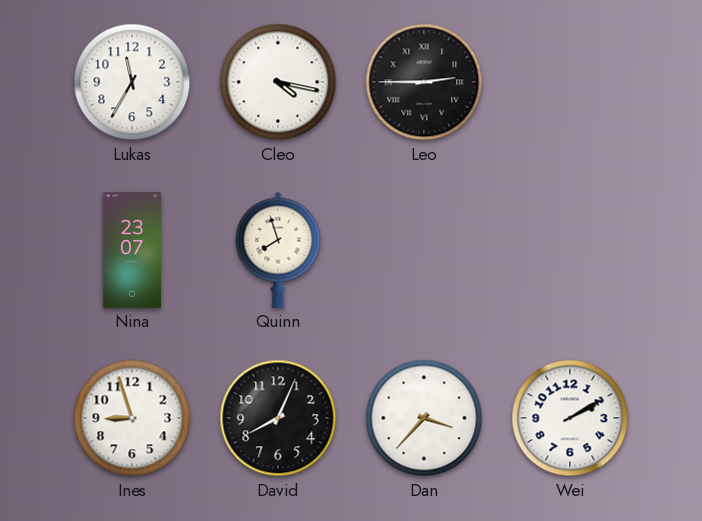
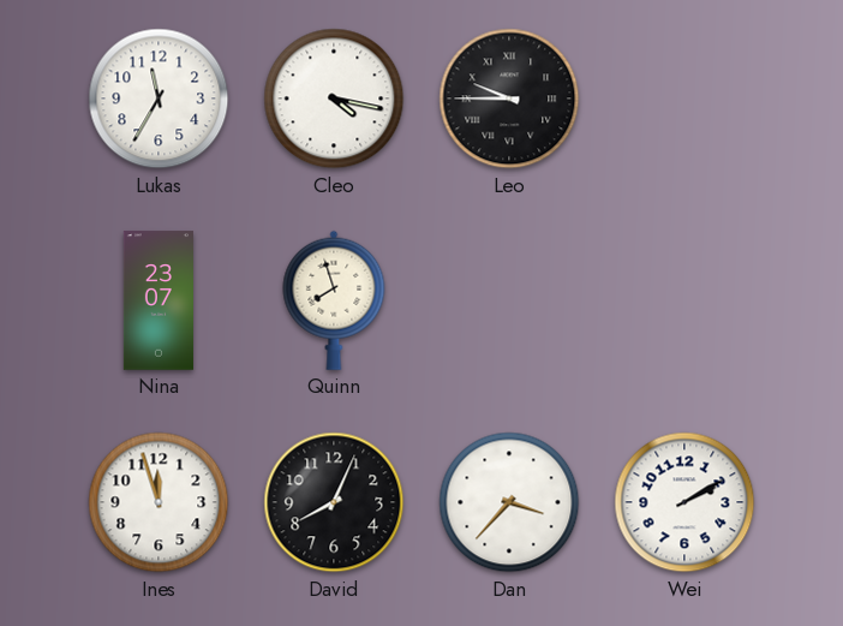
Leo: 2:45 -> 9:45 (509, 99)
Ines: 8:57 -> 11:57 (159, 502)
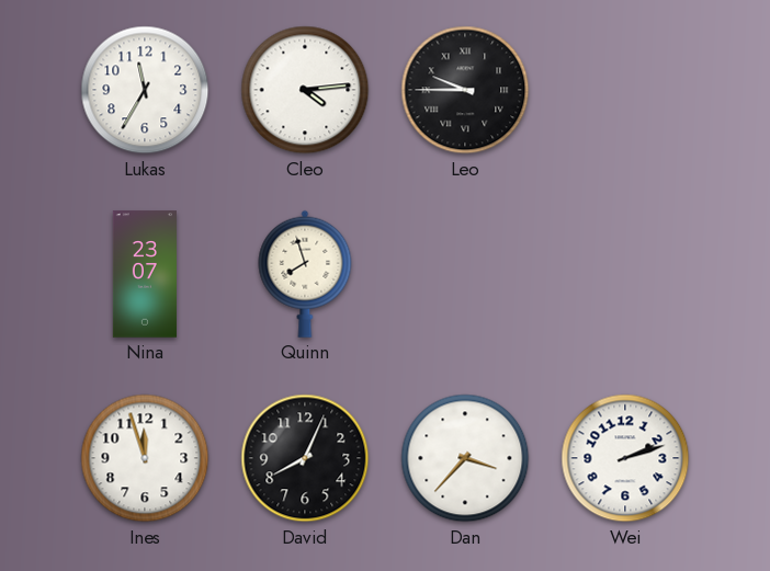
Cleo: 4:17 -> 4:14 (305, 90)
Wei: 2:10 -> 2:12 (625, 458)
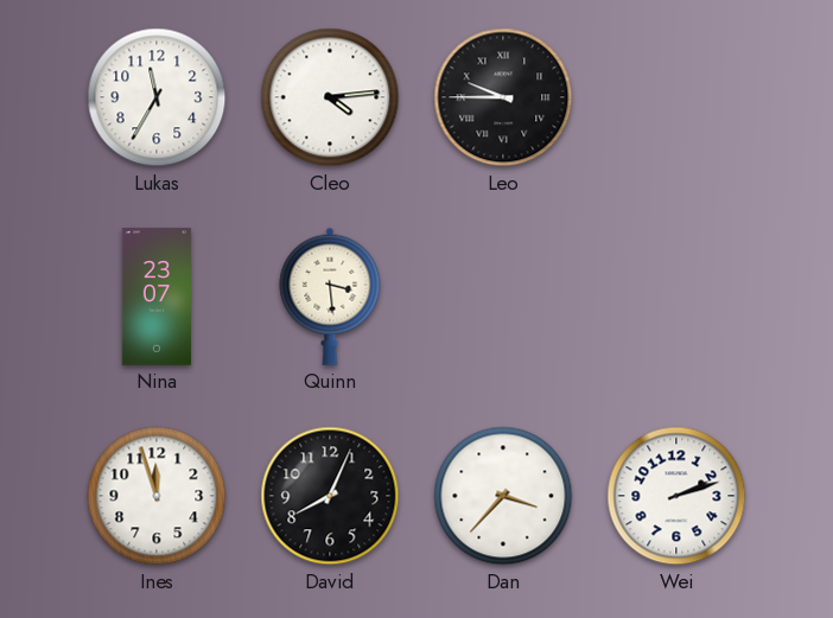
Quinn: 7:57 -> 3:29 (330, 297)
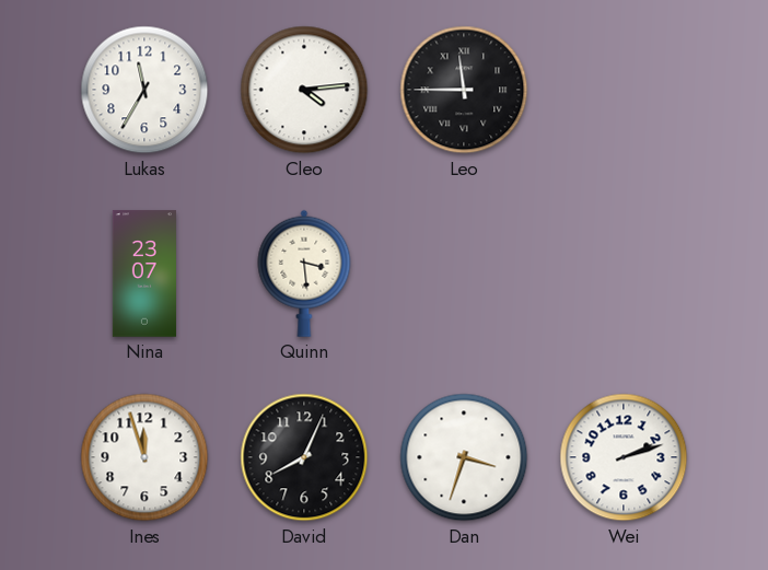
Leo: 9:45 -> 11:45 (464, 90)
Dan: 3:37 -> 3:33 (464, 457)
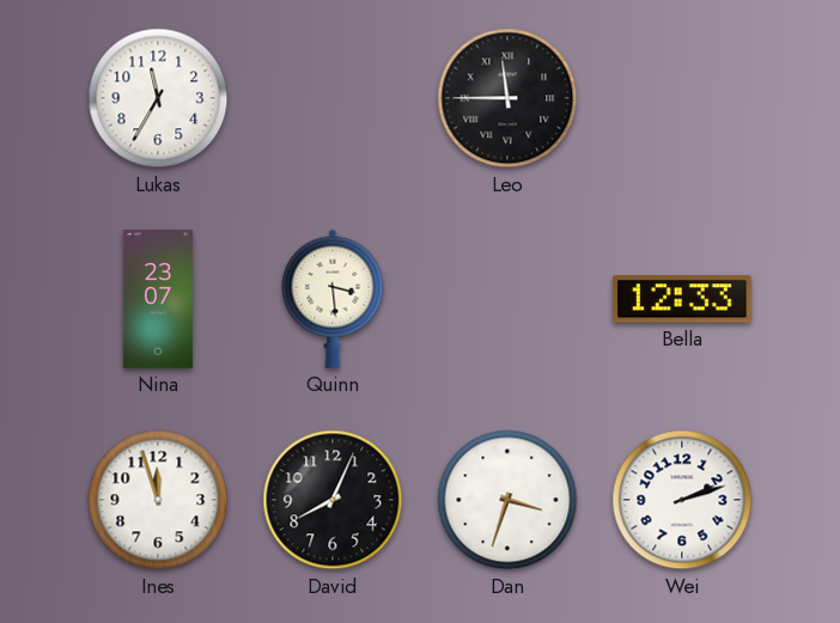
Cleo: 4:14 -> none (304, 90)
Bella: none -> 12:33 (682, 299)
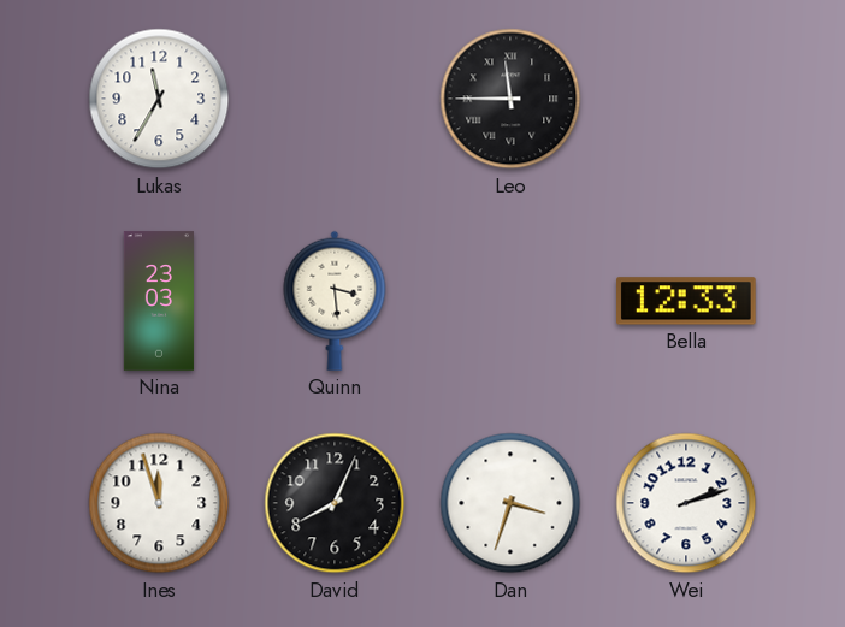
Nina: 23:07 -> 23:03 (159, 301)
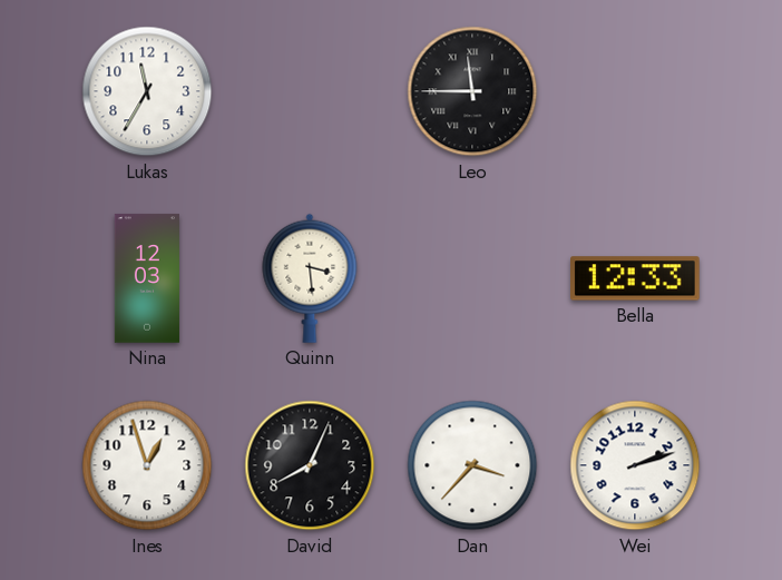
Nina: 23:03 -> 12:03 (147, 278)
Ines: 11:57 -> 12:57 (147, 465)
Dan: 3:33 -> 3:37 (472, 465)
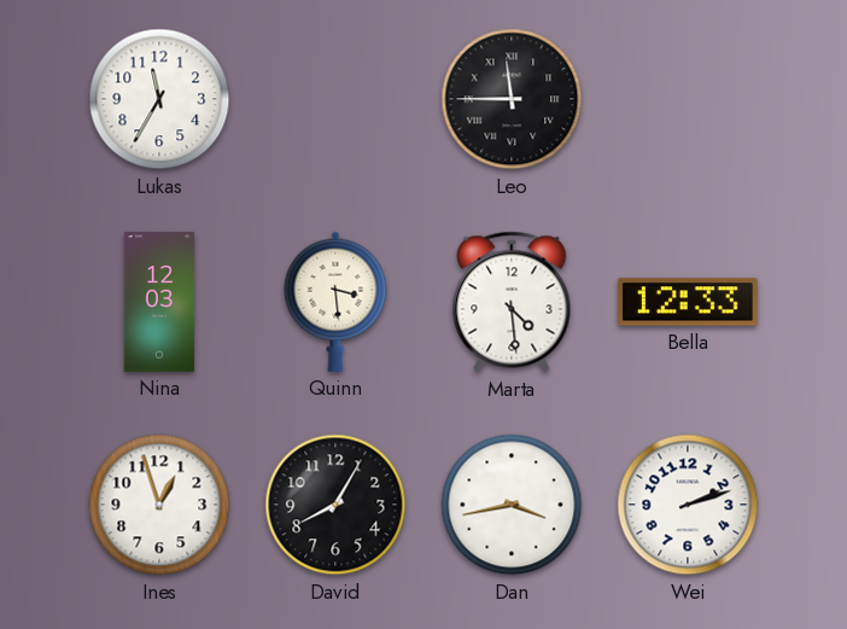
Marta: none -> 4:29 (512, 302)
David: 8:04 -> 8:05 (335, 505)
Dan: 3:37 -> 3:43 (512, 505)
